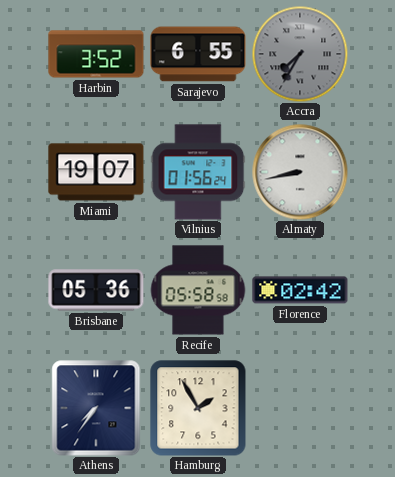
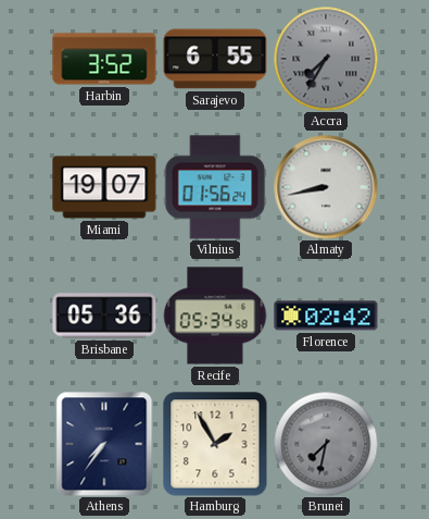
Recife: 05:58 -> 05:34 (215, 316)
Brunei: none -> 7:32 (326, 444)
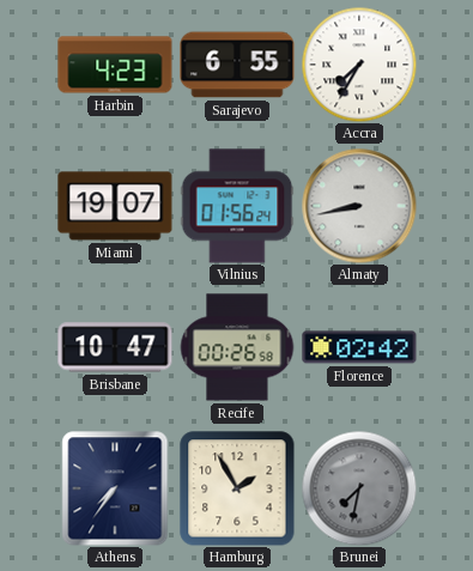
Harbin: 3:52 -> 4:23 (115, 65)
Accra dial: grey -> white (359, 65)
Brisbane: 05:36 -> 10:47 (115, 347)
Recife: 05:34 -> 00:26 (237, 347)
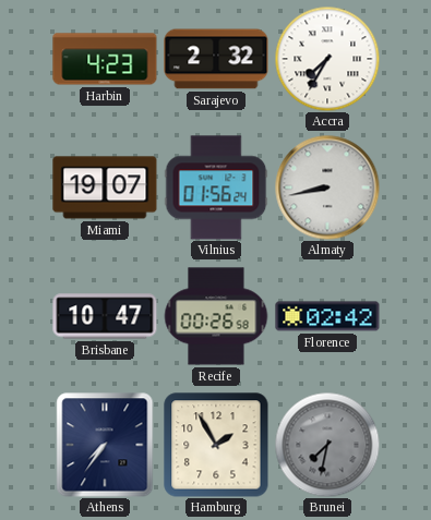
Sarajevo: 6:55 -> 2:32 (216, 59)
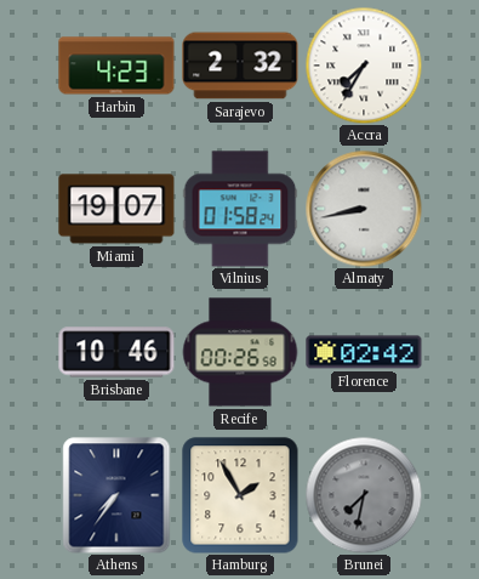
Vilnius: 01:56 -> 01:58 (240, 209)
Brisbane: 10:47 -> 10:46 (116, 352)
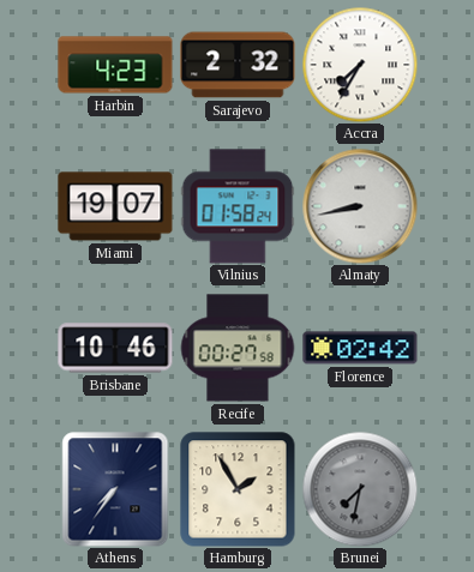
Recife: 00:26 -> 00:27 (238, 348)
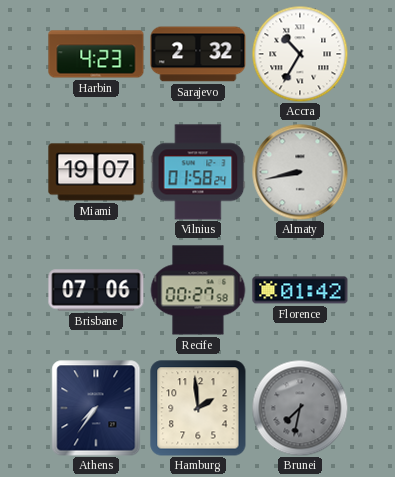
Accra: 7:35 -> 10:35 (300, 54)
Brisbane: 10:46 -> 07:06 (96, 290)
Florence: 02:42 -> 01:42 (300, 290)
Hamburg: 1:55 -> 1:59 (198, 408)
